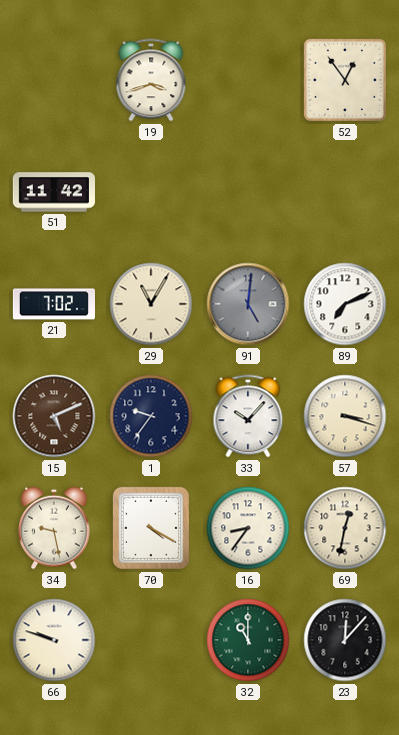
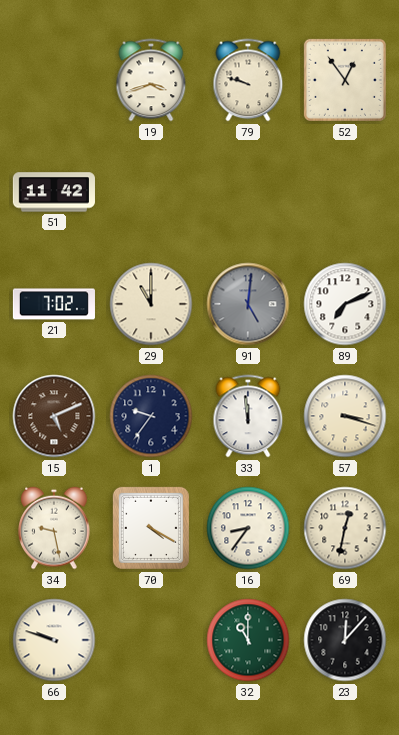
79: none -> 9:48 (248, 80)
29: 11:05 -> 11:00 (151, 304)
33: 10:07 -> 11:59 (248, 416)
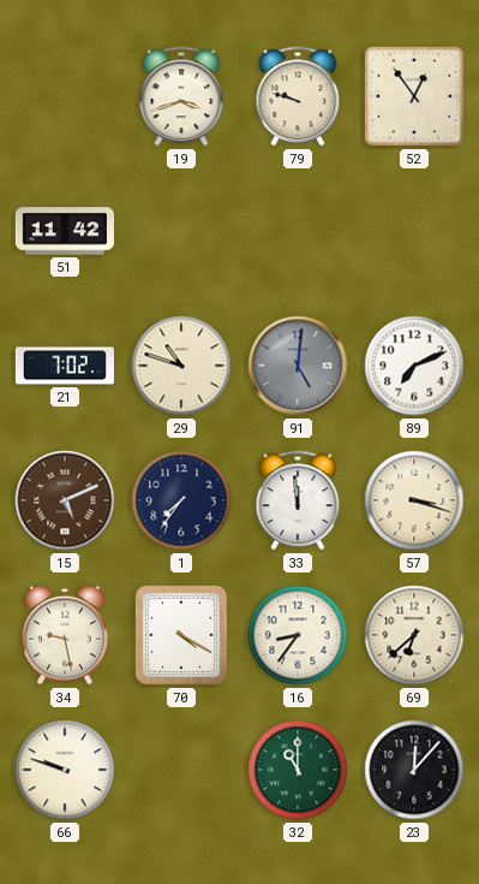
29: 11:00 -> 10:48 (181, 366)
1: 9:36 -> 7:36 (181, 500)
69: 12:32 -> 6:38 (414, 635)
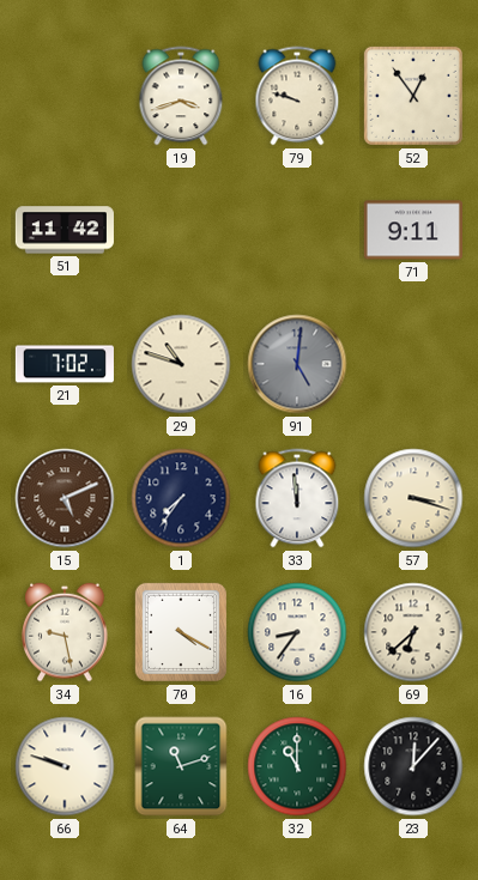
71: none -> 9:11 (413, 230)
89: 7:11 -> none (414, 366)
64: none -> 11:12 (181, 766)
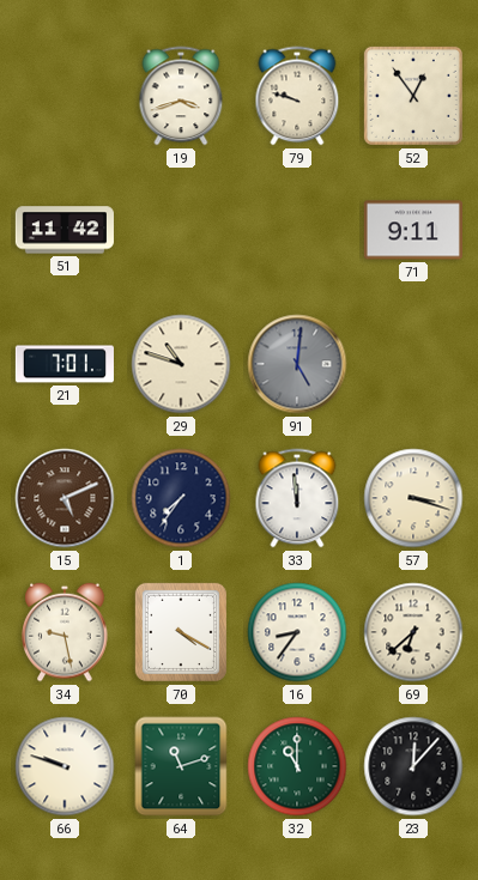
21: 7:02 -> 7:01 (65, 364)
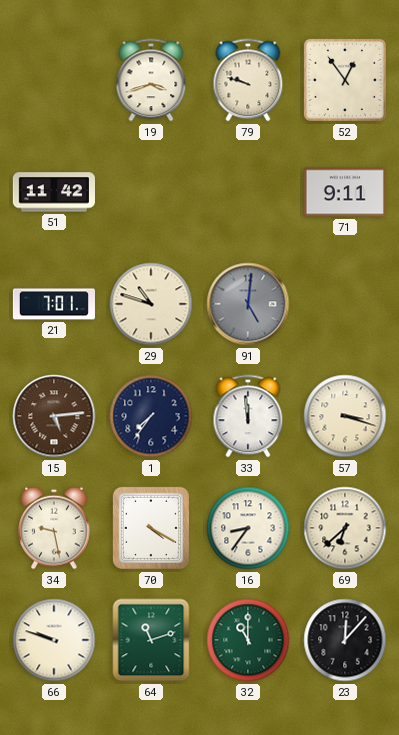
15: 5:11 -> 5:14 (54, 416)
